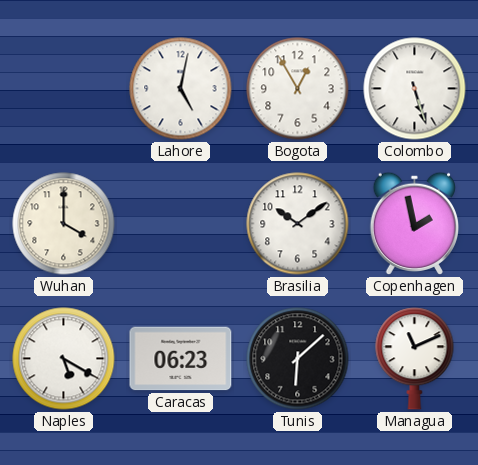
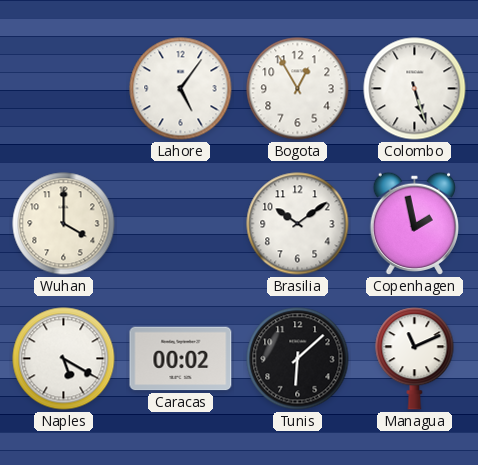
Lahore: 5:02 -> 5:06 (181, 89)
Caracas: 06:23 -> 00:02 (181, 359)
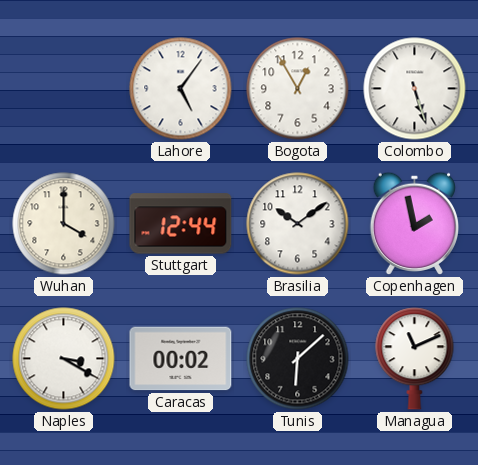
Stuttgart: none -> 12:44 (181, 224)
Naples: 5:20 -> 3:20 (64, 359)
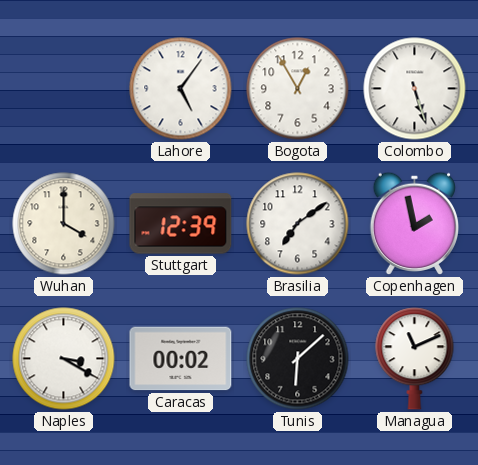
Stuttgart: 12:44 -> 12:39 (181, 224)
Brasilia: 10:09 -> 7:09 (298, 224)
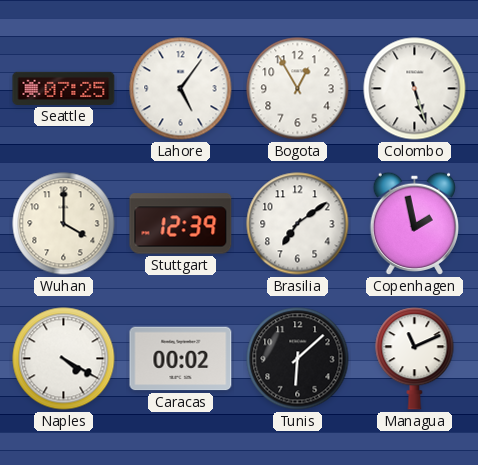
Seattle: none -> 07:25 (64, 88)
Naples: 3:20 -> 4:20 (64, 359)
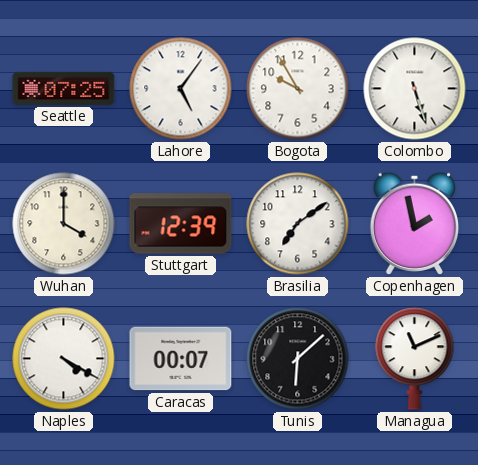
Bogota: 12:55 -> 9:55 (298, 89)
Caracas: 00:02 -> 00:07 (181, 359)
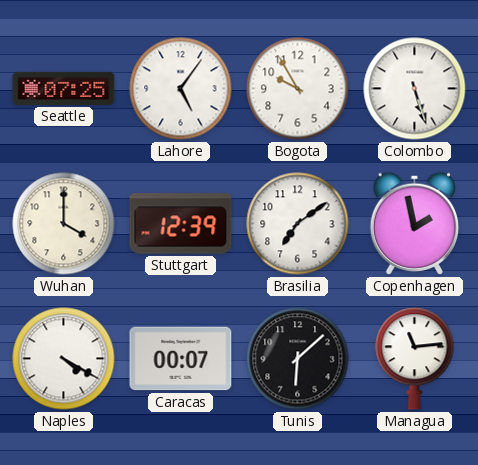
Managua: 11:11 -> 11:14 (415, 359)
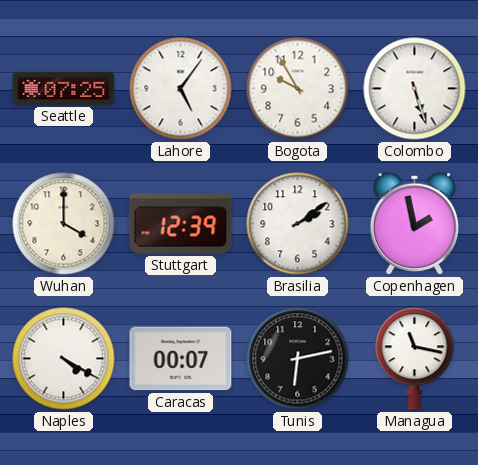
Brasilia: 7:09 -> 2:09 (298, 224)
Tunis: 6:08 -> 6:13 (298, 359)
Managua: 11:14 -> 11:17 (415, 359)
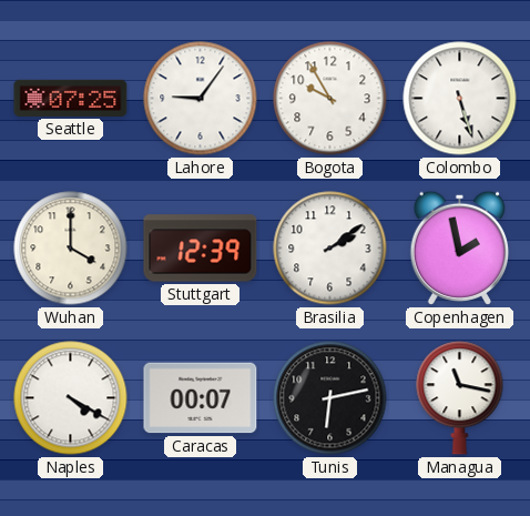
Lahore: 5:06 -> 9:06 (201, 99)
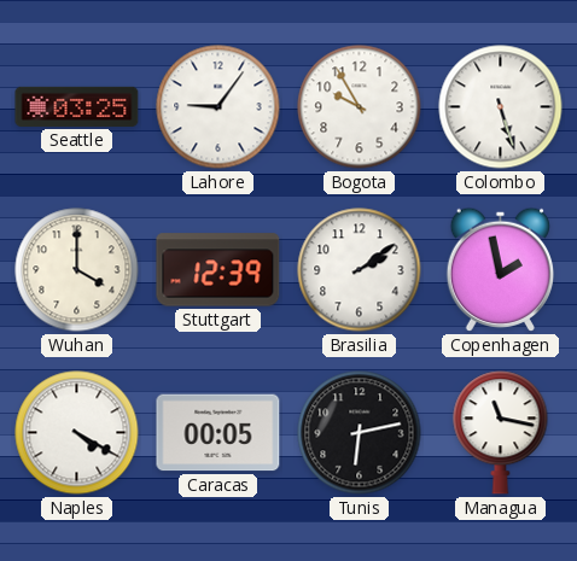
Seattle: 07:25 -> 03:25 (77, 106)
Caracas: 00:07 -> 00:05 (218, 433)
